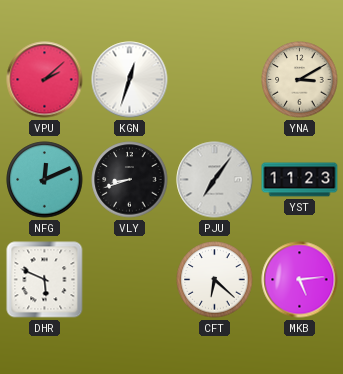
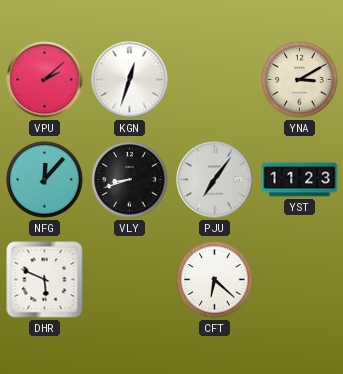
NFG: 12:11 -> 12:07 (45, 180)
MKB: 5:14 -> none (300, 280)
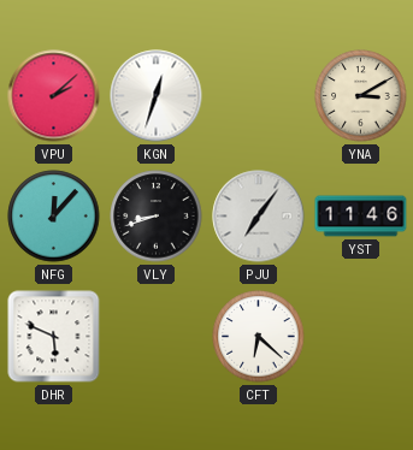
YST: 11:23 -> 11:46 (361, 217)
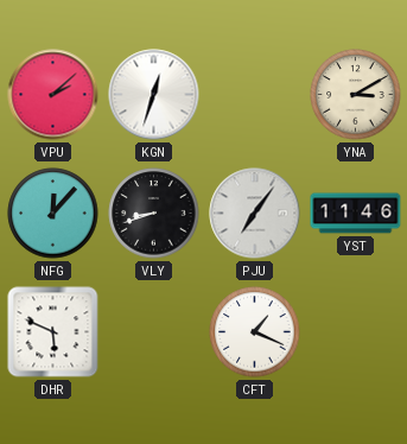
CFT: 6:22 -> 1:19 (255, 332)
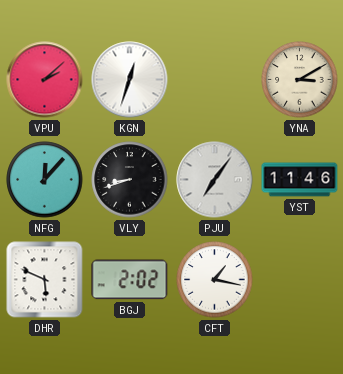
BGJ: none -> 2:02 (130, 280)
CFT: 1:19 -> 1:17 (215, 280)
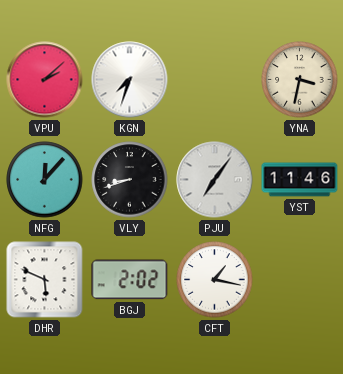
KGN: 12:33 -> 7:33 (130, 80)
YNA: 3:10 -> 3:32 (300, 80)
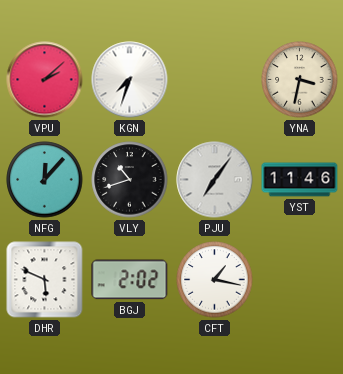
VLY: 8:42 -> 10:42 (130, 180)
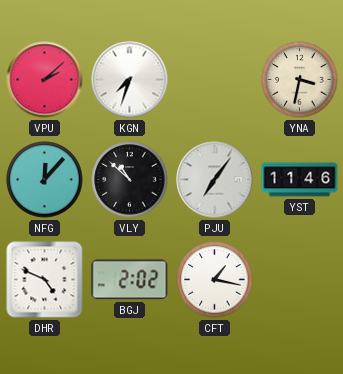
VLY: 10:42 -> 10:52 (130, 180)
DHR: 5:49 -> 4:49 (45, 280)
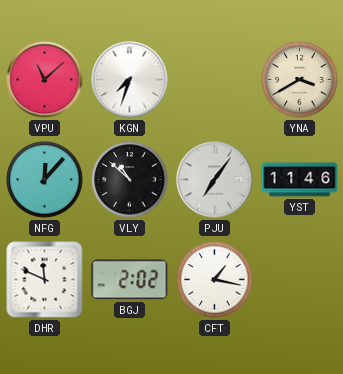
VPU: 2:08 -> 11:08 (45, 80)
YNA: 3:32 -> 3:40 (300, 80)
DHR: 4:49 -> 11:49 (45, 280)
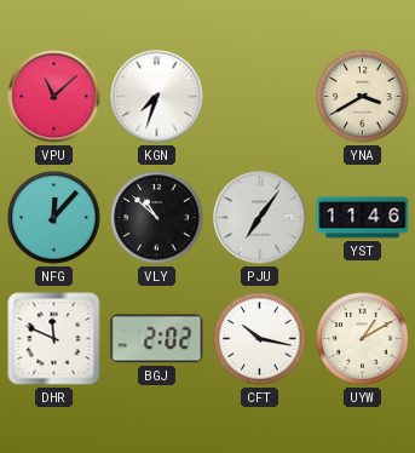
CFT: 1:17 -> 10:17 (260, 339)
UYW: none -> 1:10 (363, 339)
